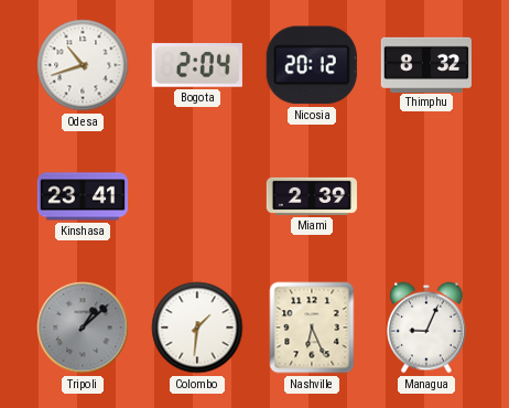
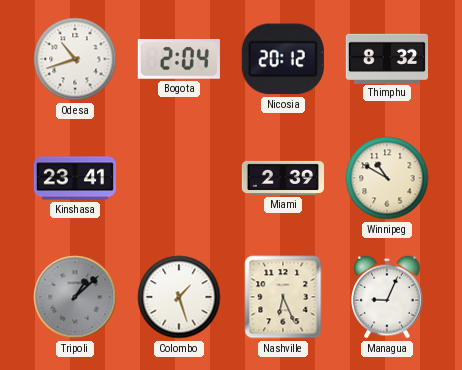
Winnipeg: none -> 10:50 (387, 178)
Colombo: 1:31 -> 1:27 (179, 297)
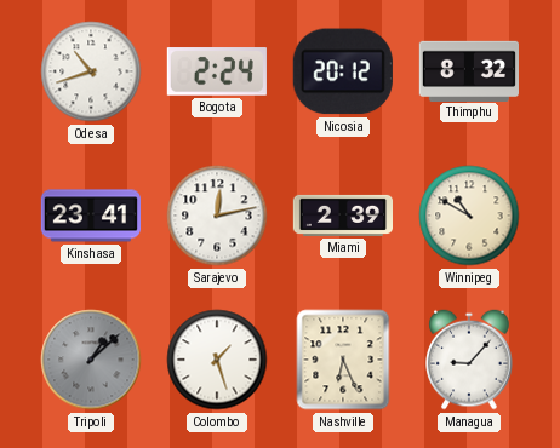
Bogota: 2:04 -> 2:24 (217, 71)
Sarajevo: none -> 12:13 (217, 216)
Managua: 9:04 -> 9:07 (469, 360)
